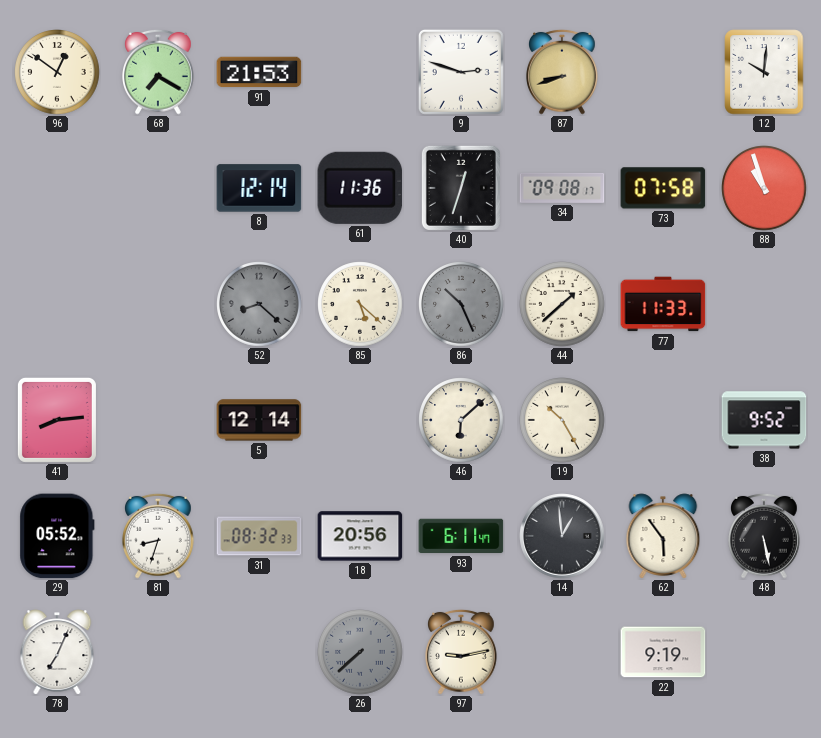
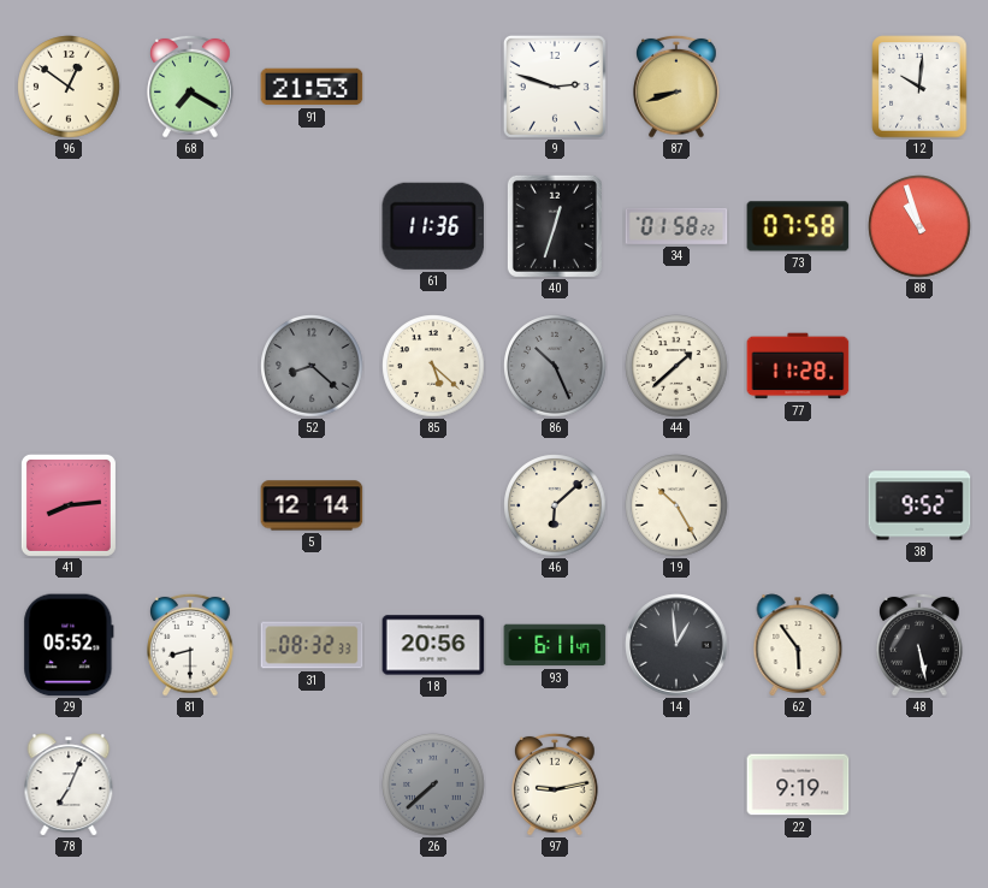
8: 12:14 -> none (259, 188)
34: 09:08 -> 01:58 (676, 226)
77: 11:33 -> 11:28 (798, 366)
81: 8:33 -> 8:30 (190, 645)
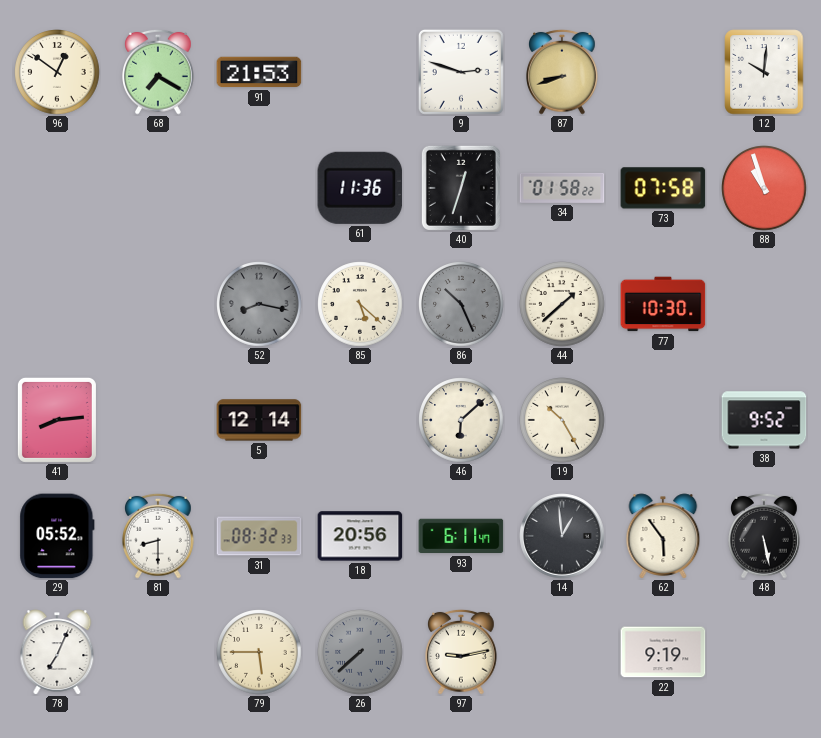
52: 8:22 -> 8:17 (259, 304)
77: 11:28 -> 10:30 (663, 304)
79: none -> 5:45 (259, 652)
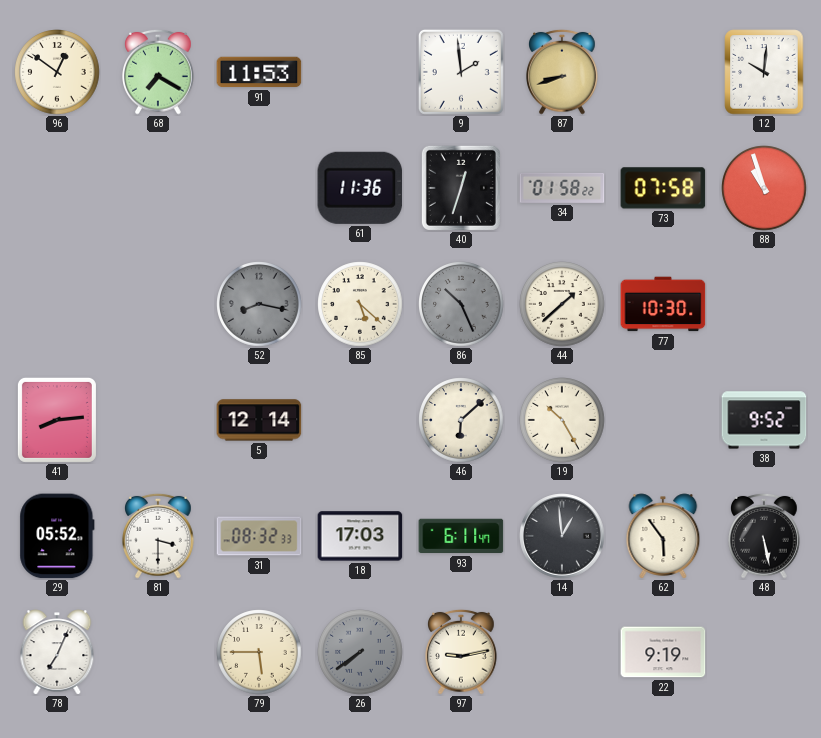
91: 21:53 -> 11:53 (259, 72)
9: 2:48 -> 1:59 (461, 72)
81: 8:30 -> 3:30 (158, 536)
18: 20:56 -> 17:03 (360, 536)
26: 7:38 -> 7:39 (360, 652)
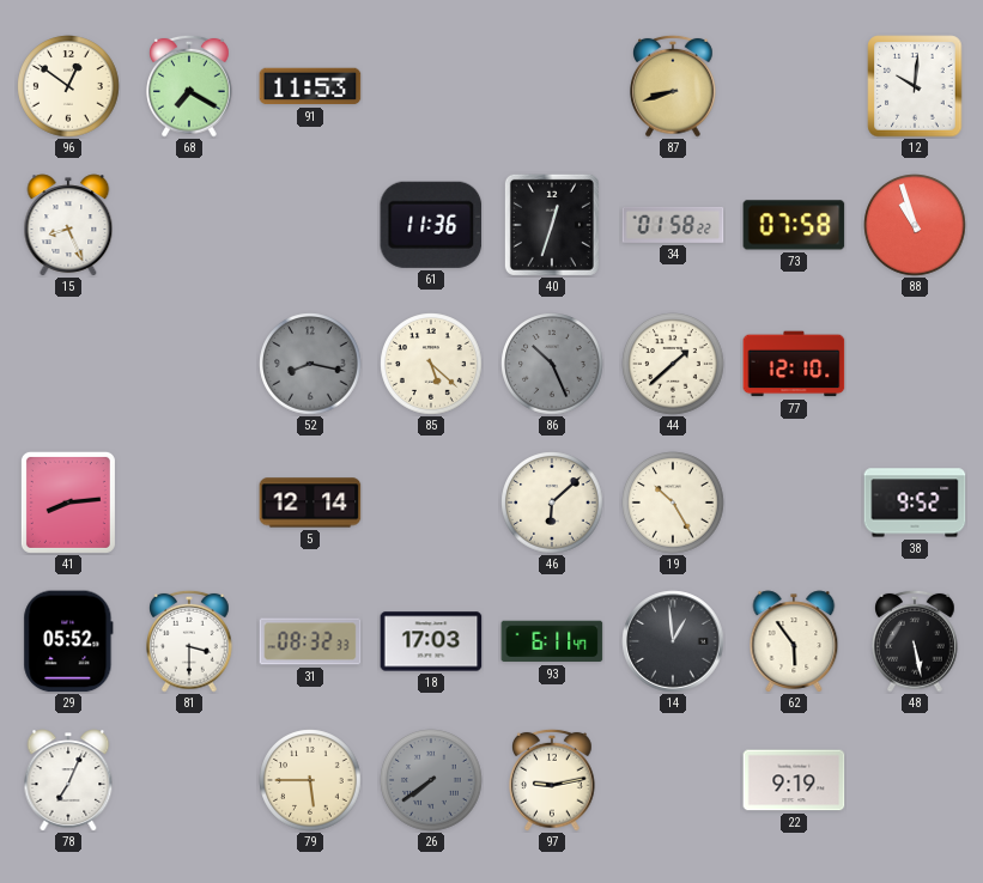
9: 1:59 -> none (461, 72)
15: none -> 8:26 (68, 225)
77: 10:30 -> 12:10 (794, 364)
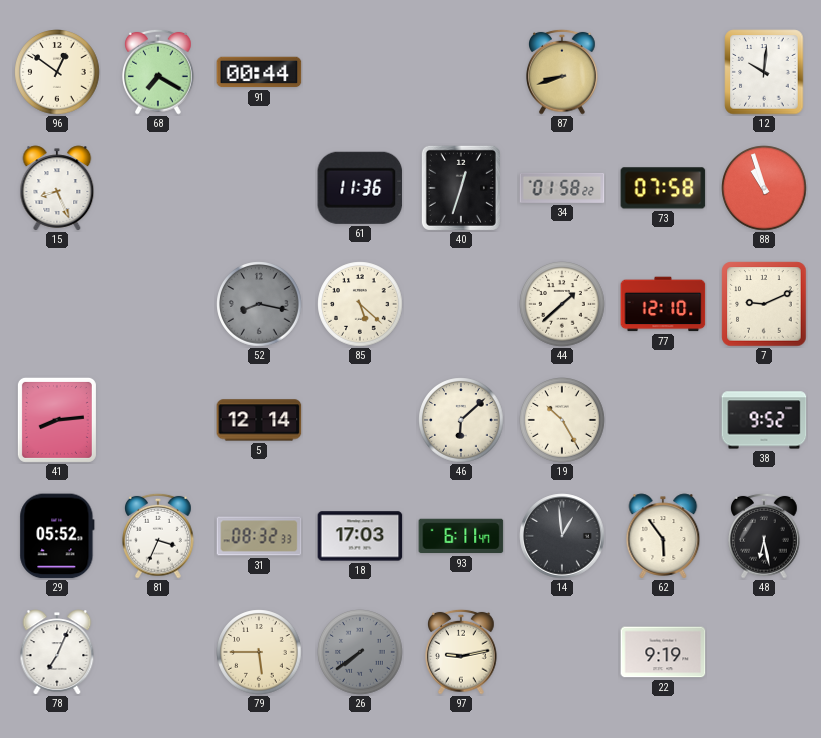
91: 11:53 -> 00:44 (259, 72)
86: 10:26 -> none (552, 364)
7: none -> 9:11 (764, 304)
81: 3:30 -> 3:34 (158, 536)
48: 5:28 -> 6:28 (764, 536)
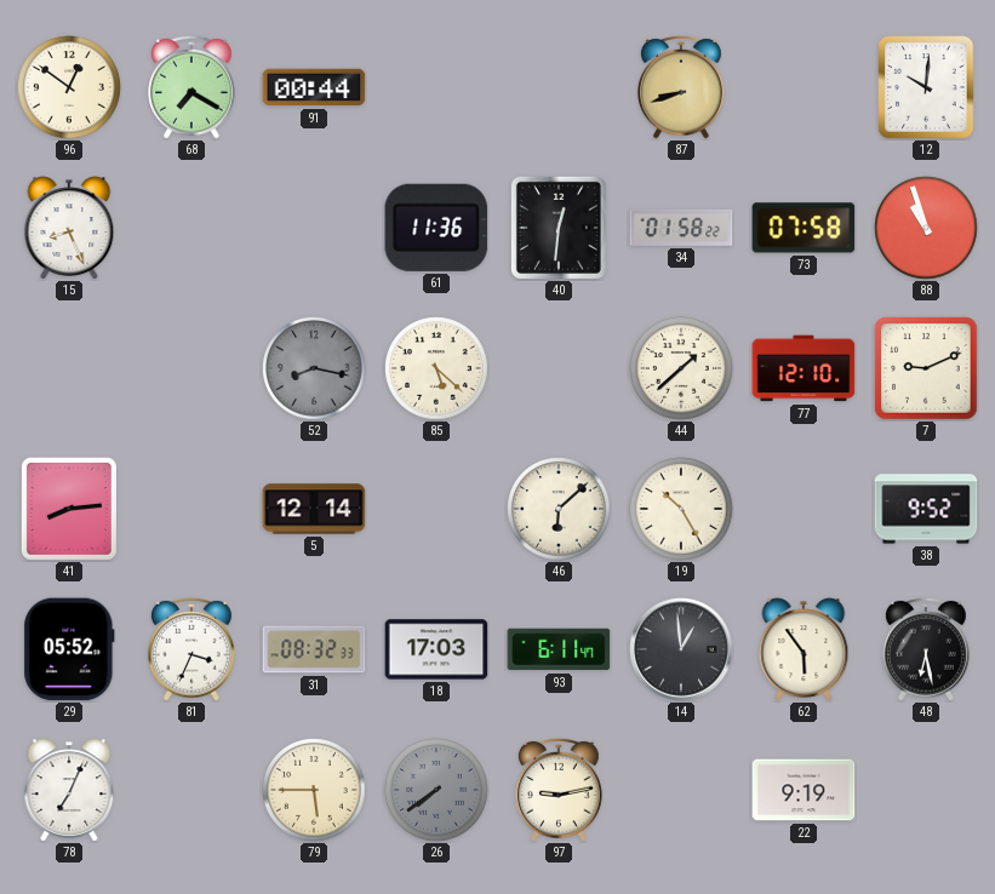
40: 12:33 -> 12:31 (559, 228)
